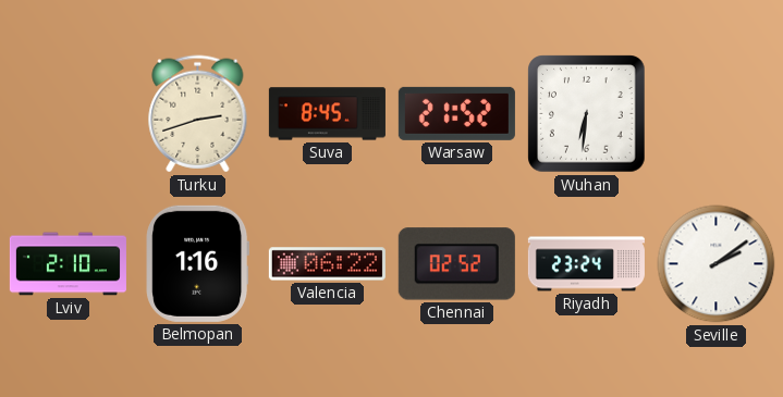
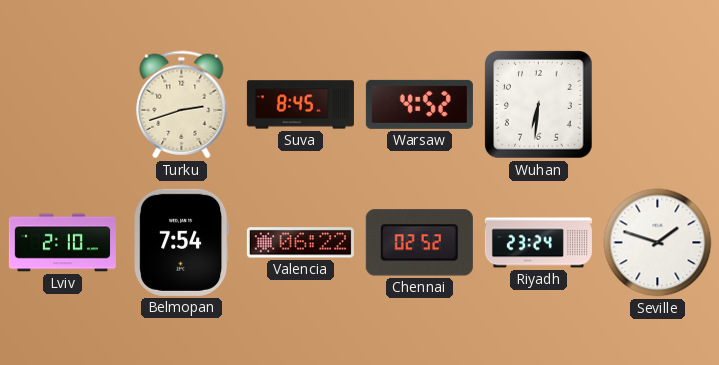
Warsaw: 21:52 -> 4:52 (419, 104)
Belmopan: 1:16 -> 7:54 (182, 242)
Seville: 2:09 -> 1:48 (658, 243)
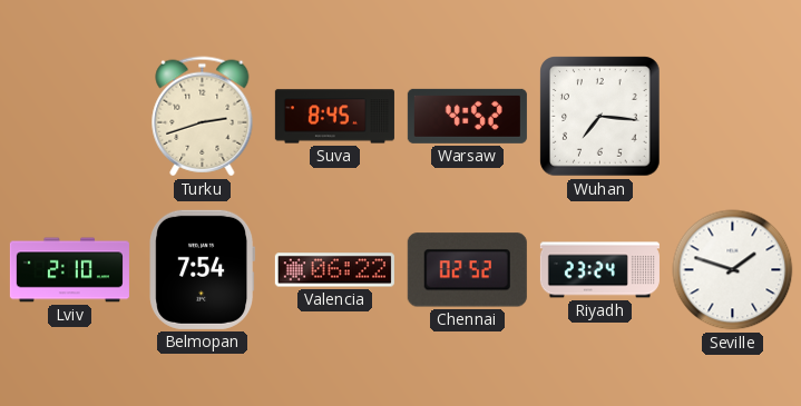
Wuhan: 6:31 -> 7:16 (600, 117)
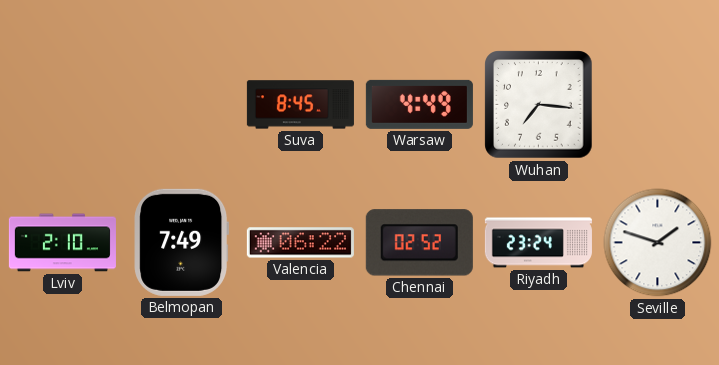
Turku: 2:42 -> none (203, 117)
Warsaw: 4:52 -> 4:49 (419, 104)
Belmopan: 7:54 -> 7:49 (182, 242)
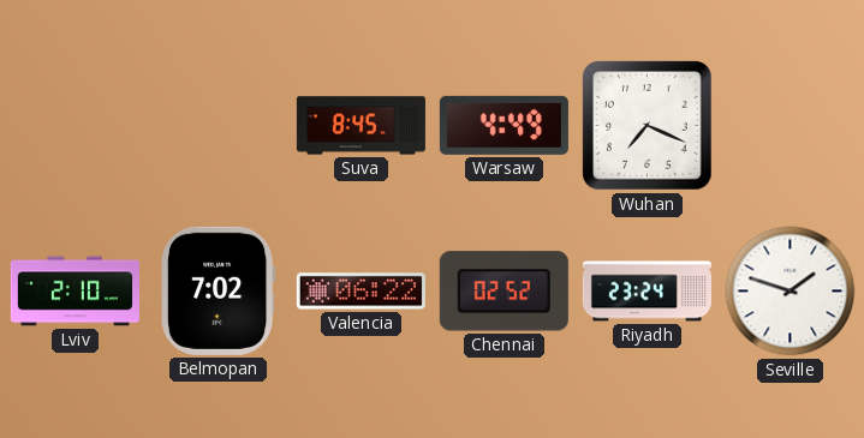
Wuhan: 7:16 -> 7:19 (648, 126)
Belmopan: 7:49 -> 7:02 (219, 290)
